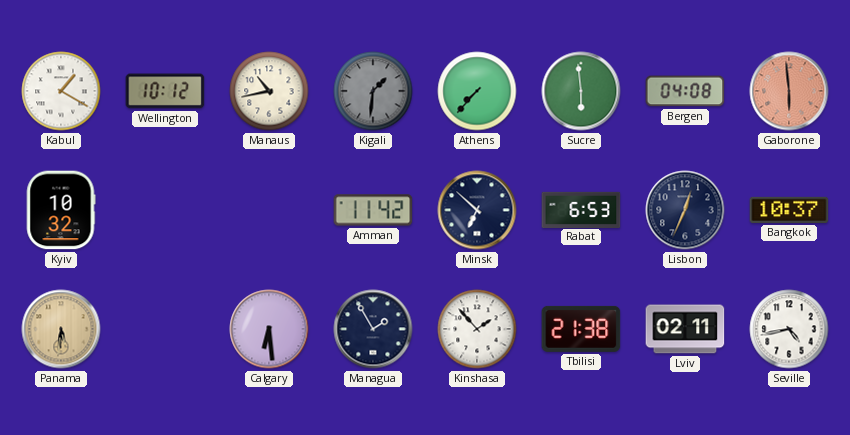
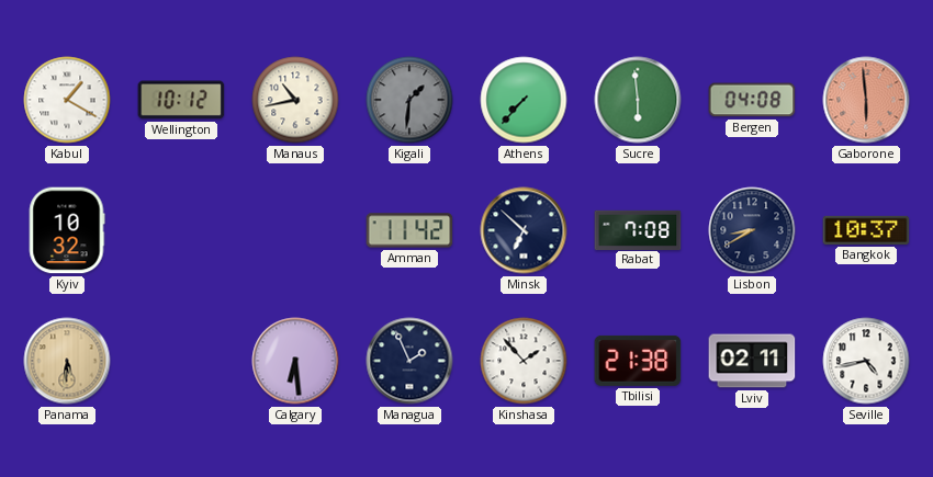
Rabat: 6:53 -> 7:08 (638, 229)
Lisbon: 12:34 -> 8:40 (752, 230)
Managua: 1:55 -> 1:56 (409, 361)
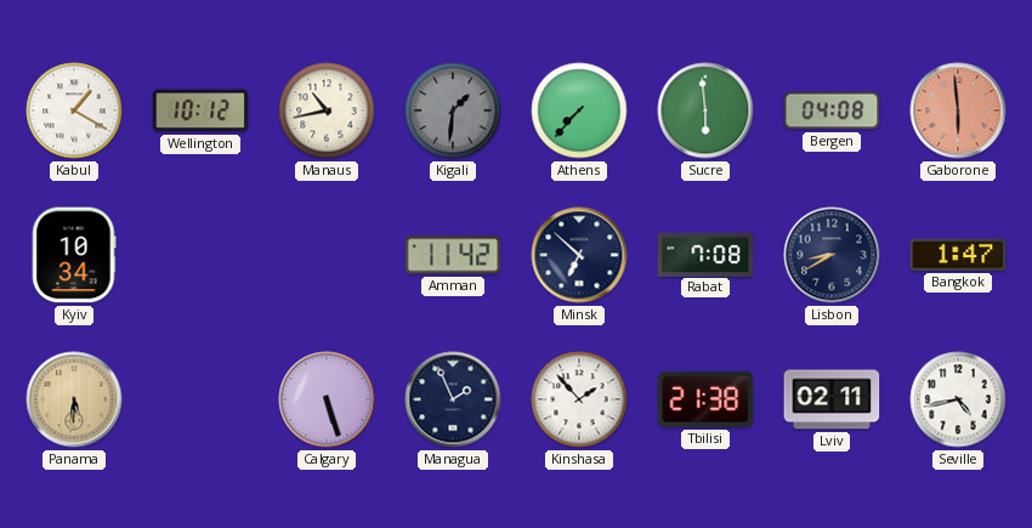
Kyiv: 10:32 -> 10:34 (74, 255)
Bangkok: 10:37 -> 1:47 (958, 255)
Calgary: 6:29 -> 5:27 (327, 399)
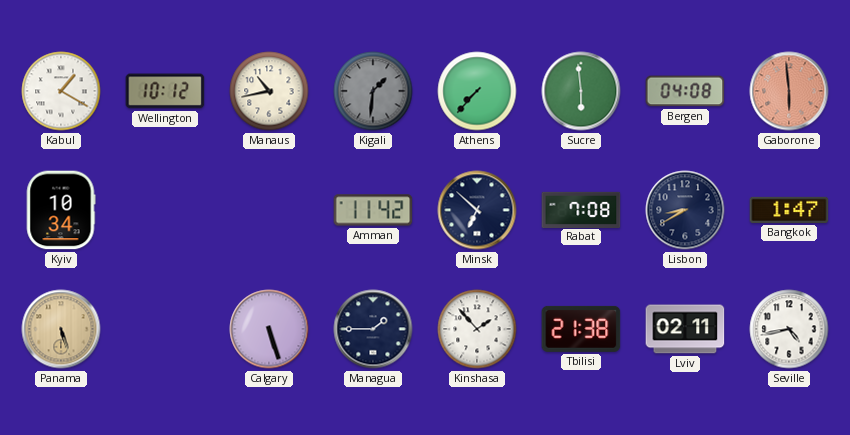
Panama: 5:31 -> 5:27 (61, 329)
Managua: 1:56 -> 1:45 (373, 329)
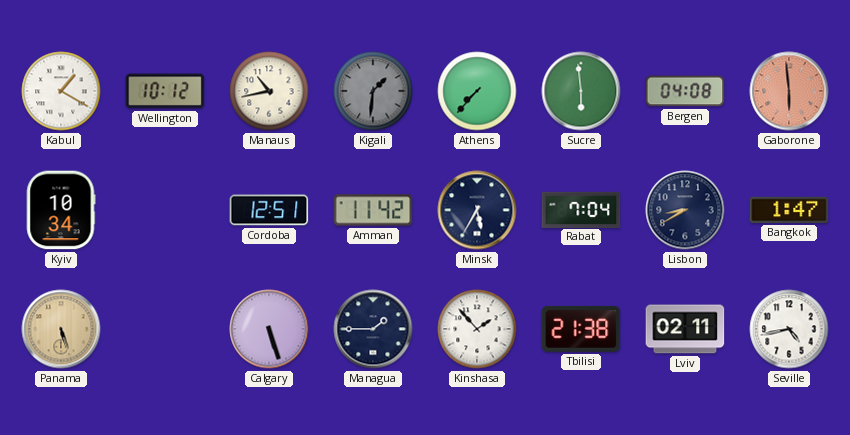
Cordoba: none -> 12:51 (269, 210)
Minsk: 6:52 -> 5:35 (477, 210)
Rabat: 7:08 -> 7:04 (581, 209)
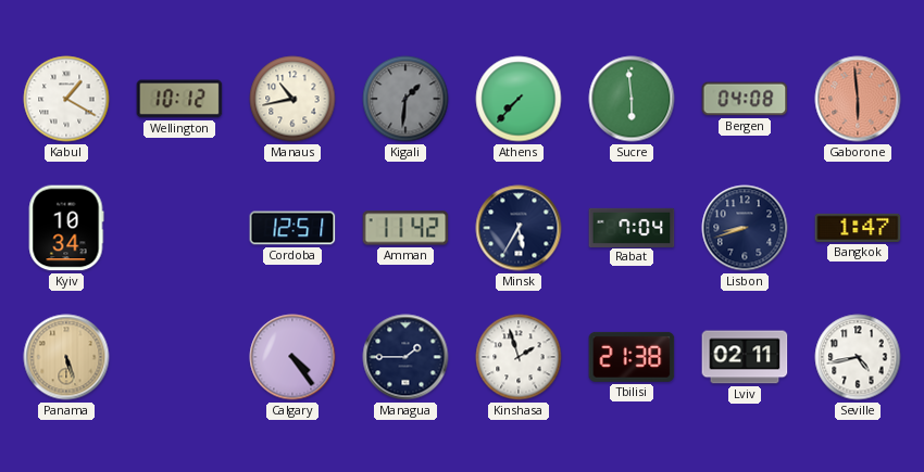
Lisbon: 8:40 -> 8:42 (745, 228)
Calgary: 5:27 -> 4:24 (292, 357)
Kinshasa: 1:53 -> 1:57 (519, 357)
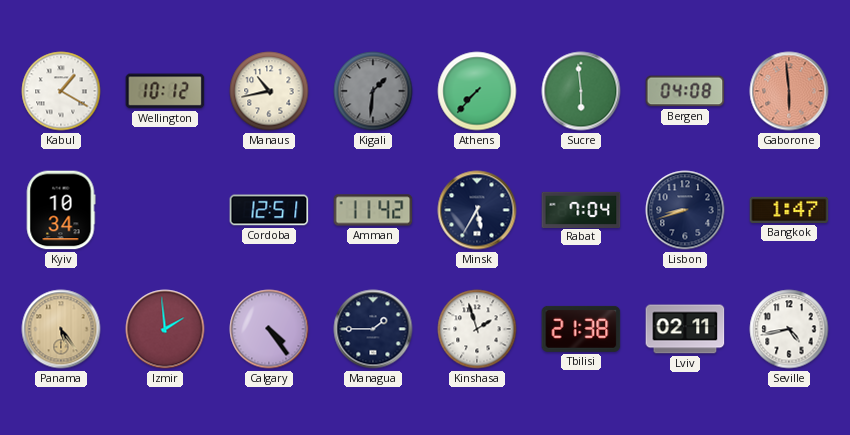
Panama: 5:27 -> 5:24 (61, 329)
Izmir: none -> 1:59 (165, 329)
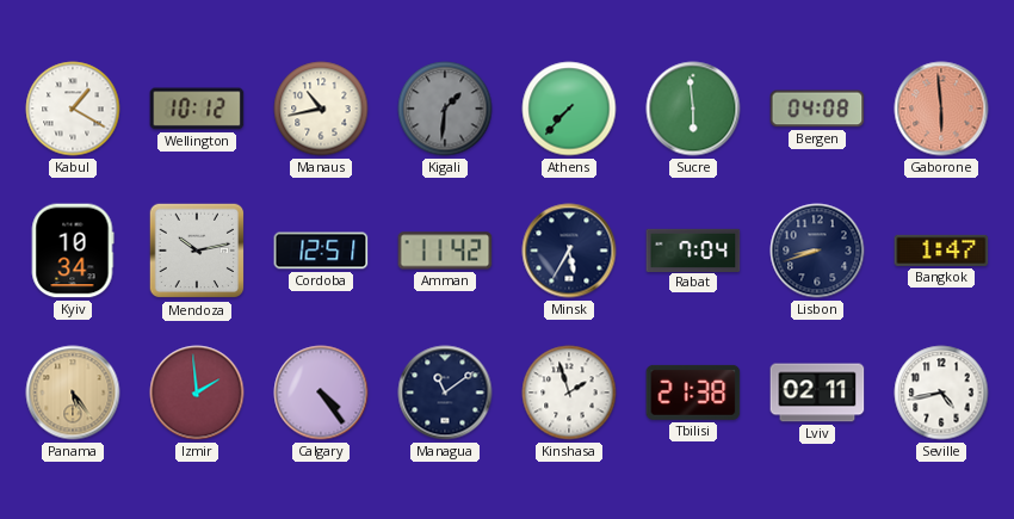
Mendoza: none -> 10:13 (197, 251)
Managua: 1:45 -> 11:09 (445, 393)
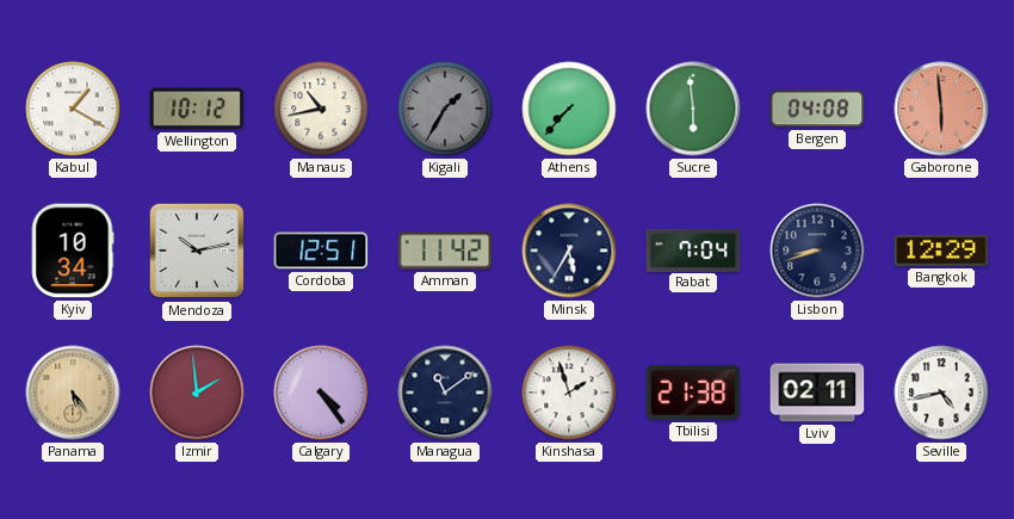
Kigali: 1:31 -> 1:35 (445, 109)
Bangkok: 1:47 -> 12:29 (941, 251)
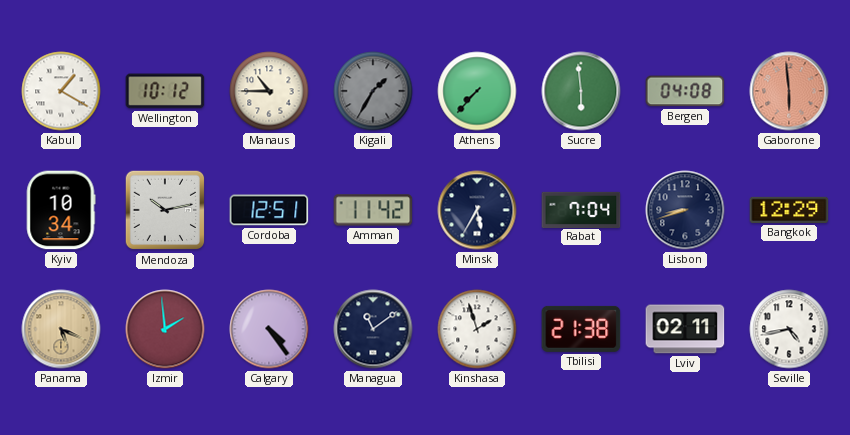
Manaus: 10:43 -> 10:45 (269, 91)
Panama: 5:24 -> 5:19 (61, 329)
